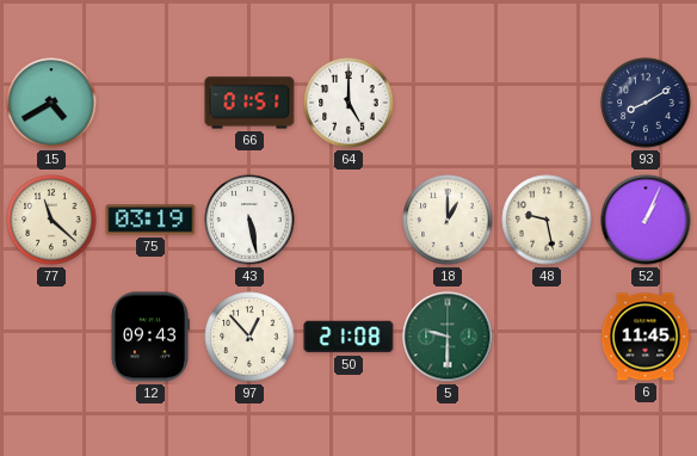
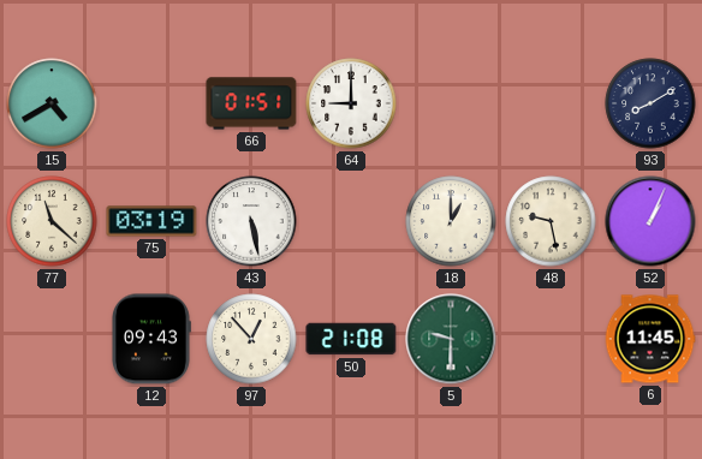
64: 5:00 -> 9:00 (351, 103)
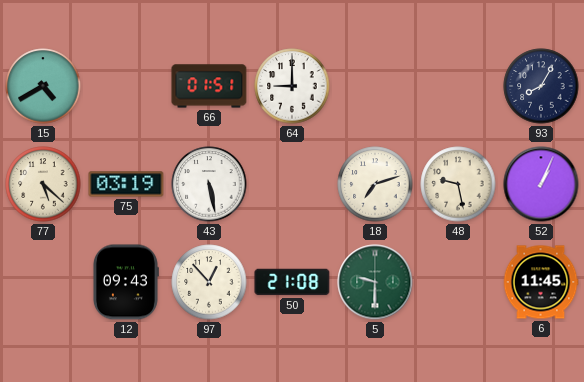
93: 8:10 -> 8:05 (541, 86)
77: 11:22 -> 5:22 (43, 184)
18: 1:00 -> 7:12 (375, 184)
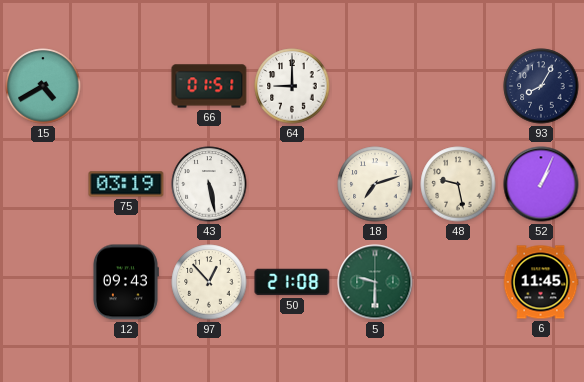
77: 5:22 -> none (43, 184)
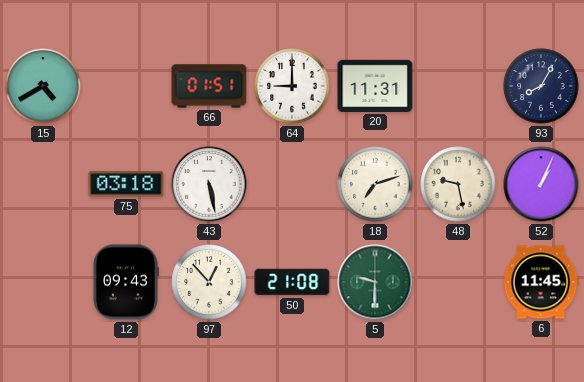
20: none -> 11:31 (375, 86)
75: 03:19 -> 03:18 (126, 184)
